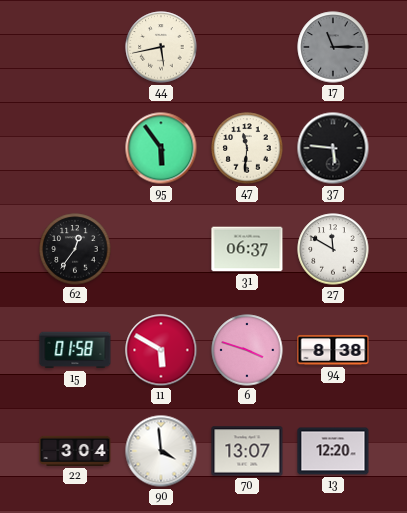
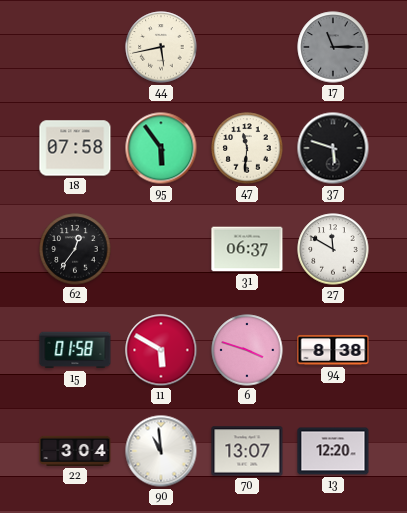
18: none -> 07:58 (75, 148)
37: 5:46 -> 5:48 (333, 148)
90: 3:59 -> 10:59 (161, 451)
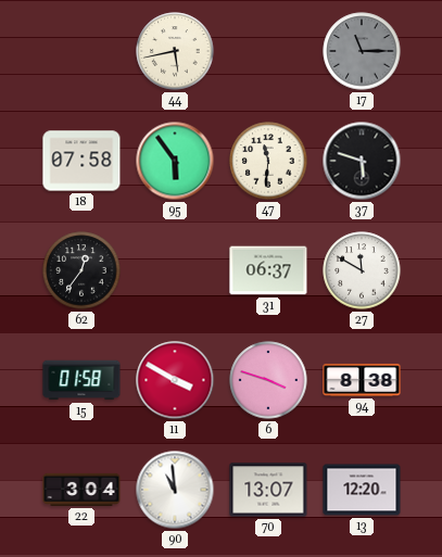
11: 5:50 -> 3:50 (175, 380)
